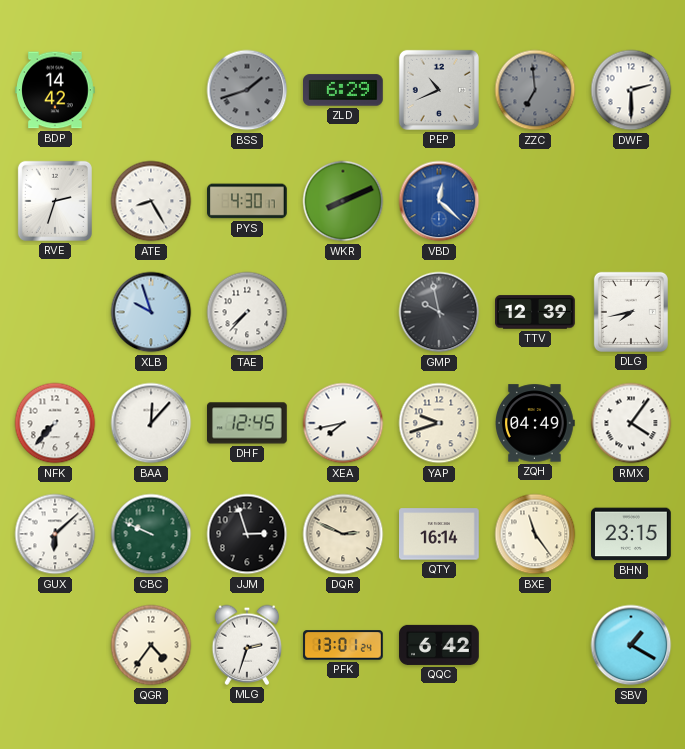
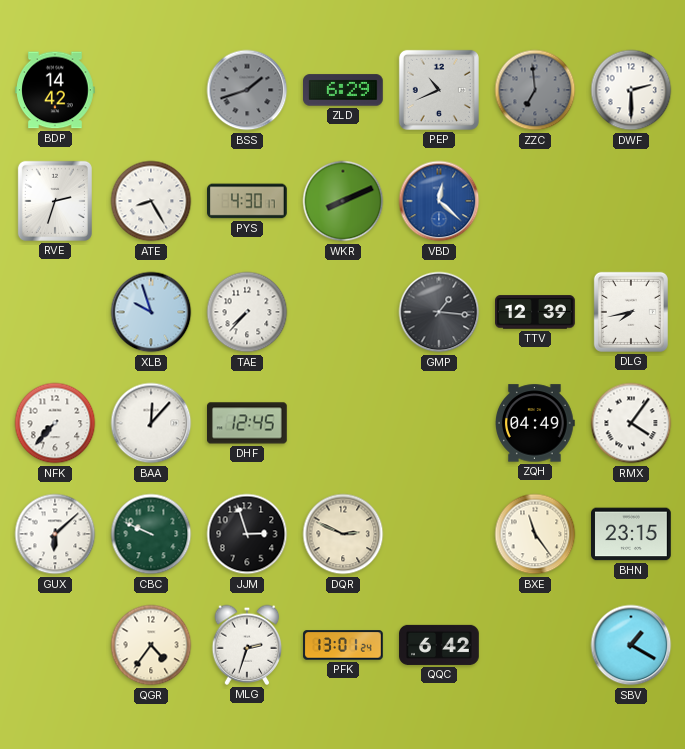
GMP: 9:58 -> 1:16 (439, 312)
XEA: 7:43 -> none (343, 423)
YAP: 9:42 -> none (439, 423)
QTY: 16:14 -> none (440, 534)
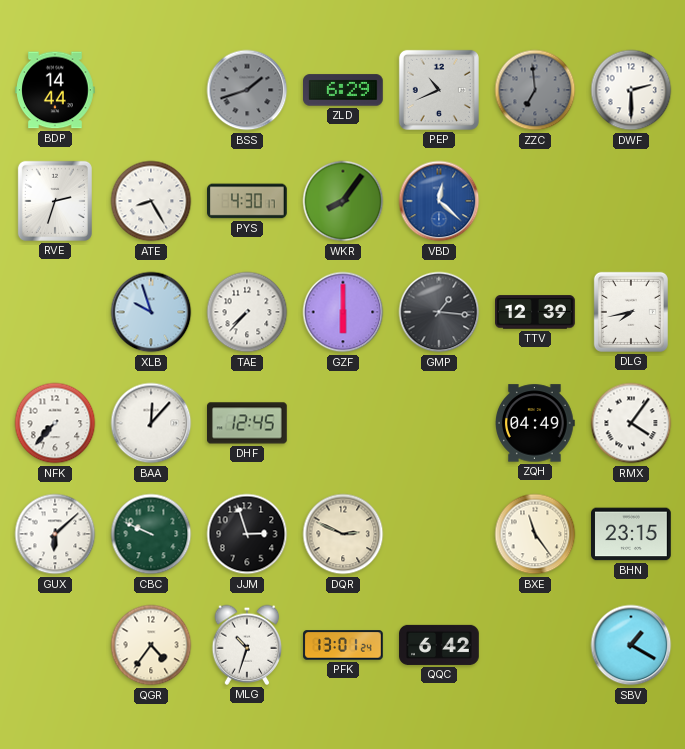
BDP: 14:42 -> 14:44 (56, 90)
WKR: 8:11 -> 8:06 (343, 201)
GZF: none -> 6:00 (343, 312)
MLG: 2:33 -> 10:33 (247, 645)
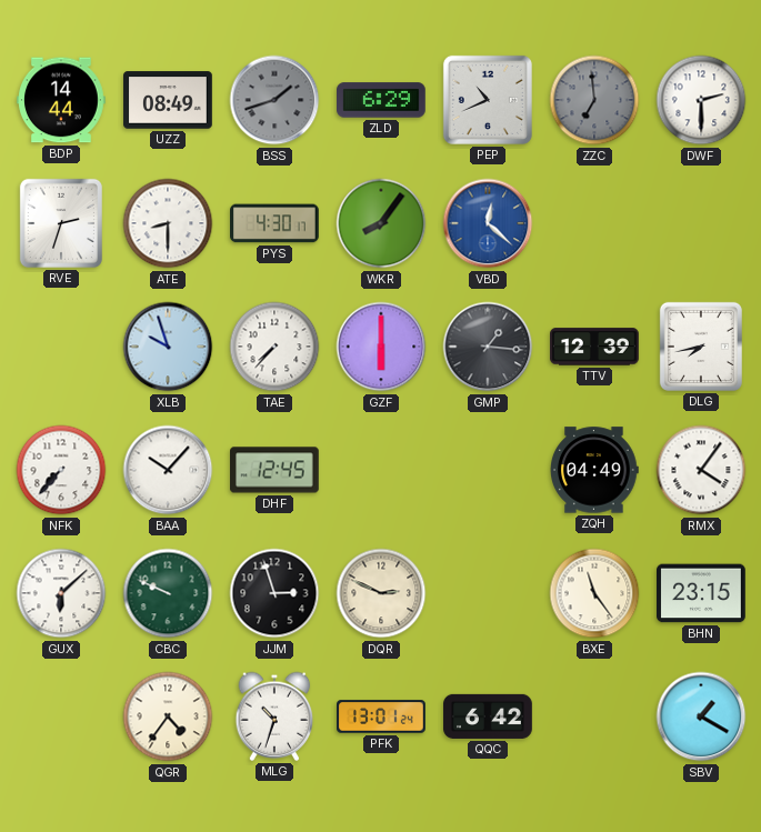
UZZ: none -> 08:49 (168, 100)
ATE: 8:25 -> 8:30 (168, 223)
BAA: 12:07 -> 10:07 (168, 470)
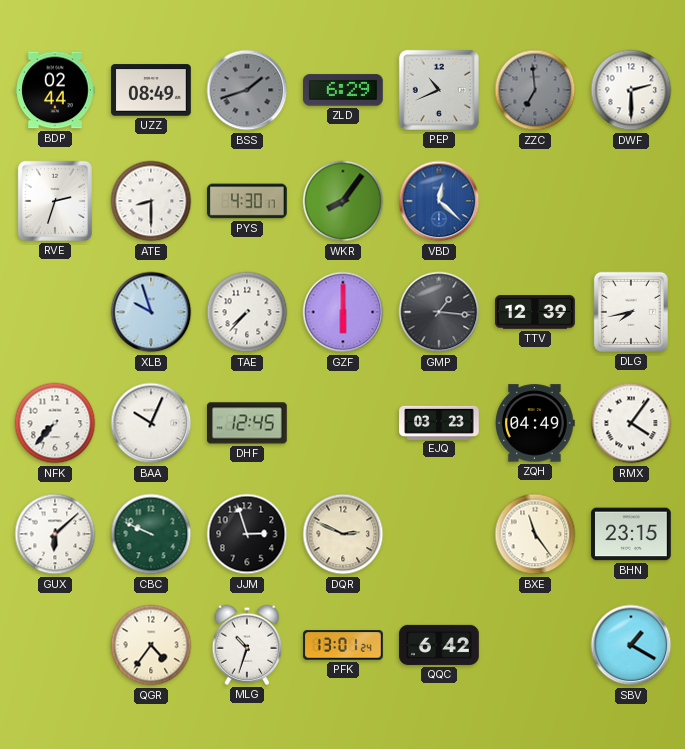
BDP: 14:44 -> 02:44 (56, 90)
BAA: 10:07 -> 10:04 (151, 423)
EJQ: none -> 03:23 (439, 422)
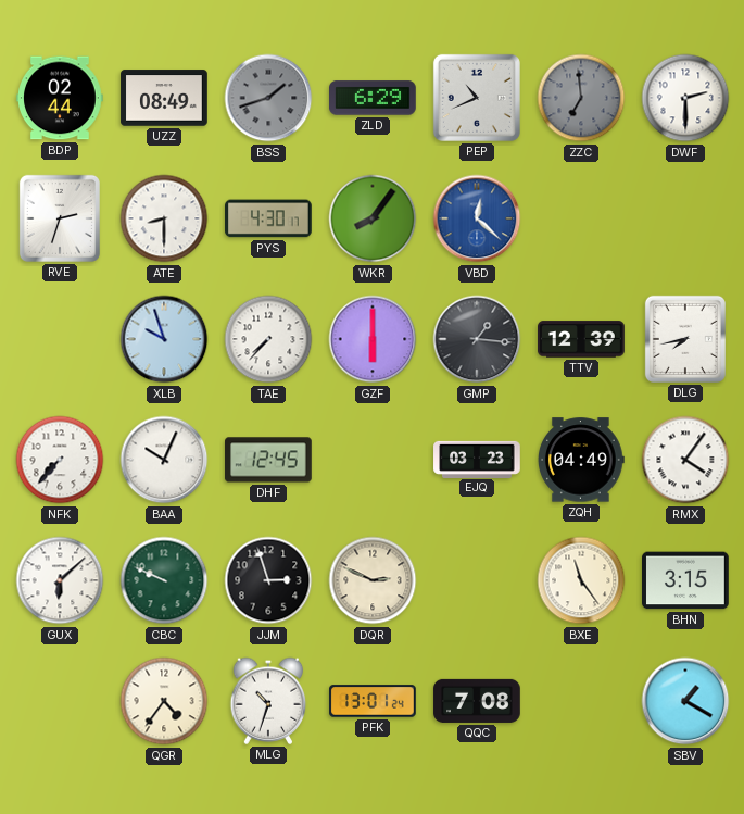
BHN: 23:15 -> 3:15 (685, 580)
QQC: 6:42 -> 7:08 (477, 701)
